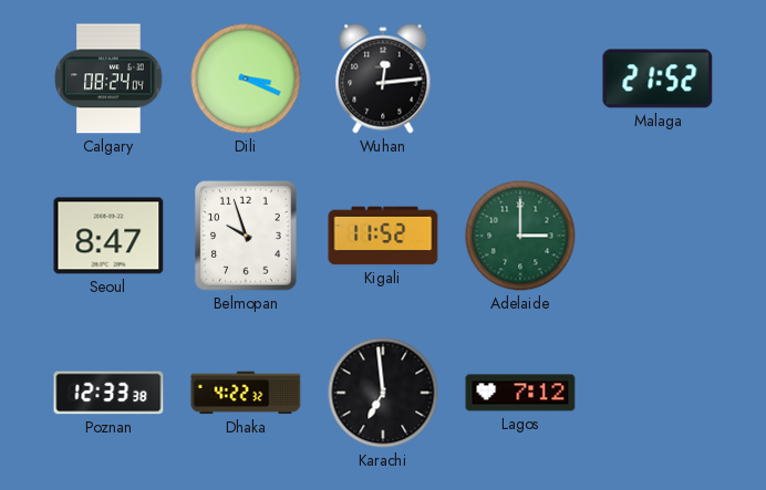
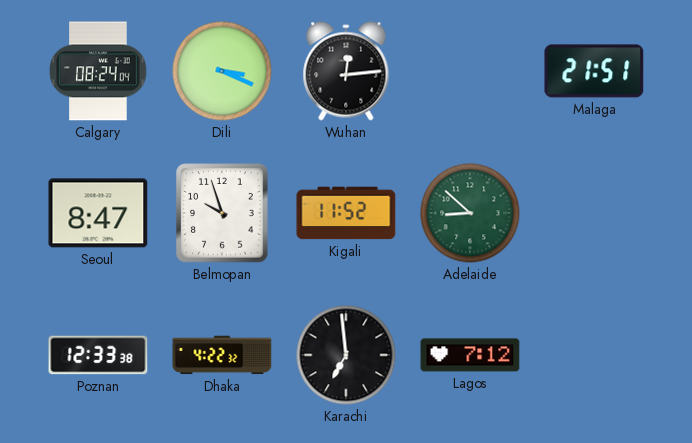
Malaga: 21:52 -> 21:51 (594, 71)
Adelaide: 3:00 -> 8:52 (470, 213)
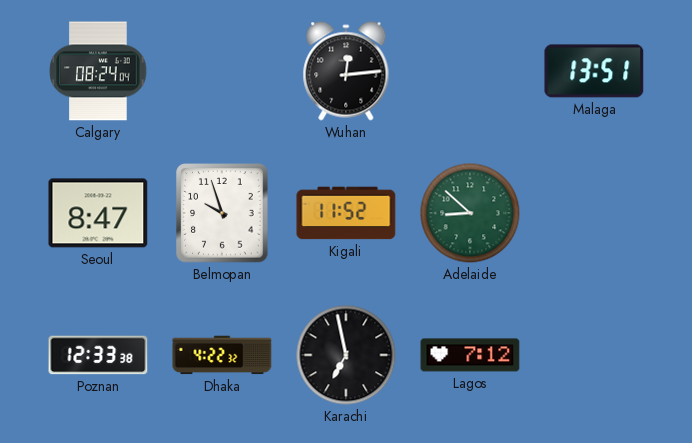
Dili: 3:19 -> none (222, 71)
Malaga: 21:51 -> 13:51 (594, 71)
Karachi: 6:59 -> 6:58 (346, 355)
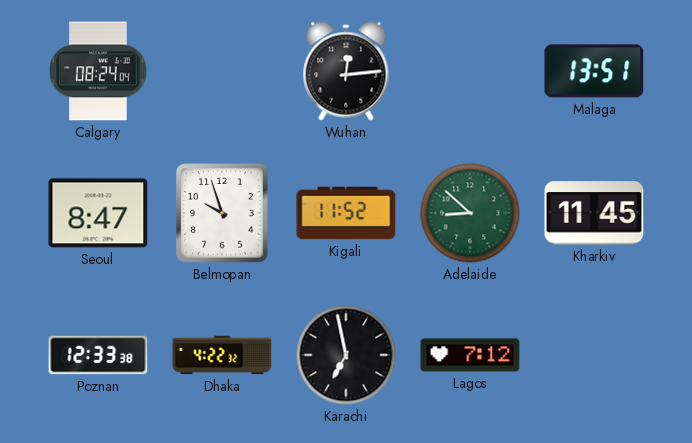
Kharkiv: none -> 11:45 (594, 213)
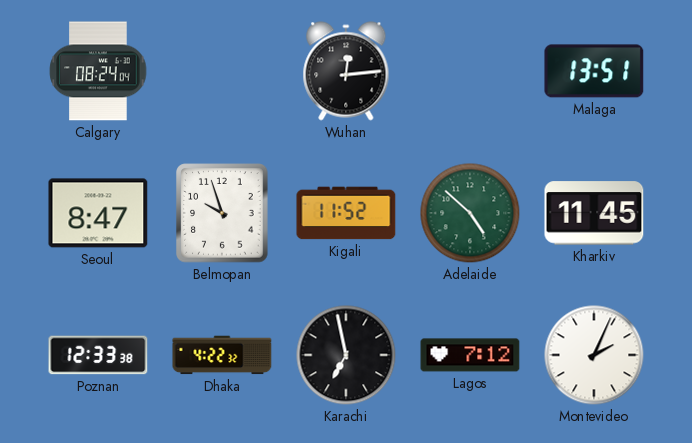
Adelaide: 8:52 -> 4:52 (470, 213)
Montevideo: none -> 2:04 (594, 355)
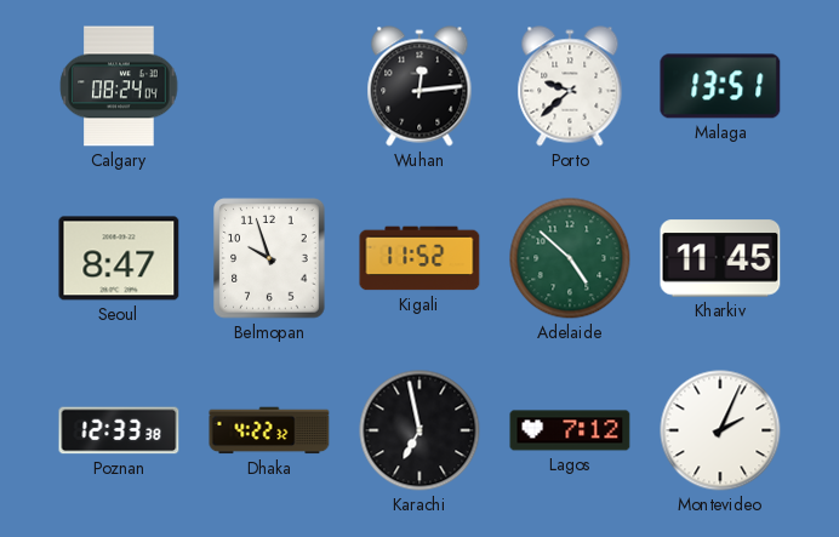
Porto: none -> 9:38 (570, 86)
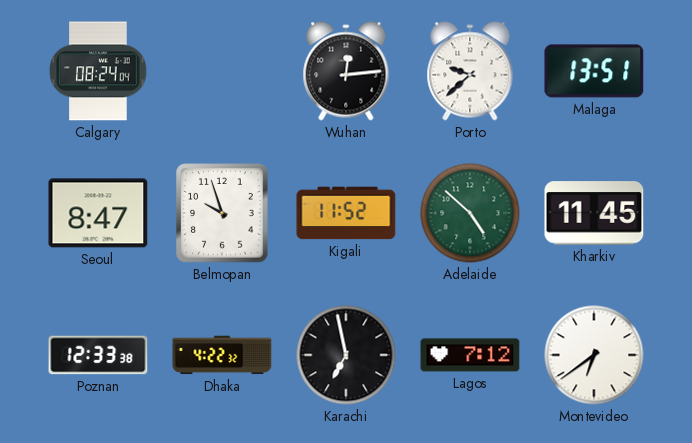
Montevideo: 2:04 -> 6:39 (594, 355)
